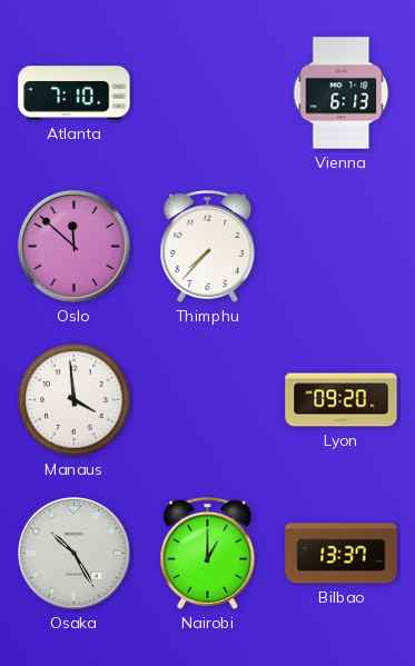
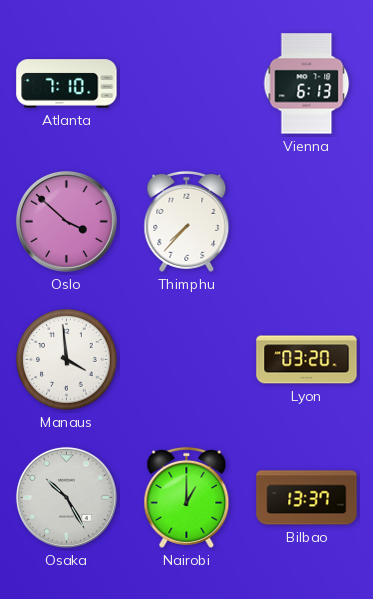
Oslo: 11:52 -> 3:52 (66, 221)
Lyon: 09:20 -> 03:20 (307, 360)
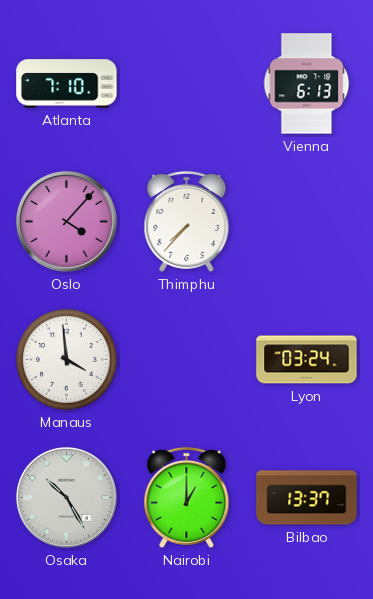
Oslo: 3:52 -> 4:07 (66, 221)
Lyon: 03:20 -> 03:24 (307, 360)
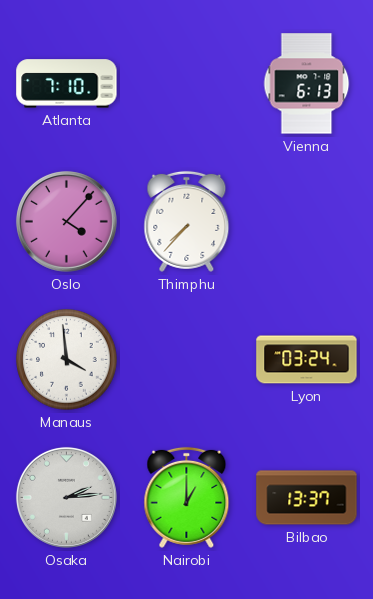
Osaka: 10:25 -> 2:14 (66, 497)
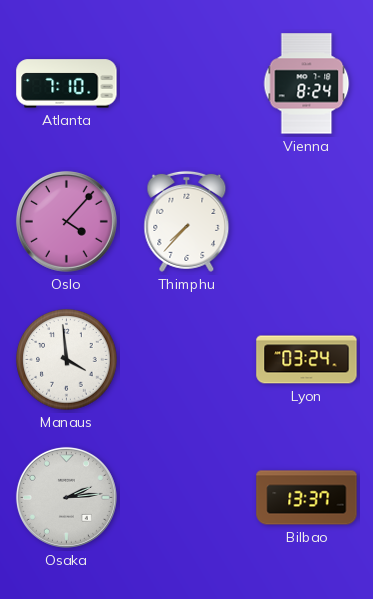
Vienna: 6:13 -> 8:24 (307, 84)
Nairobi: 1:00 -> none (187, 497)
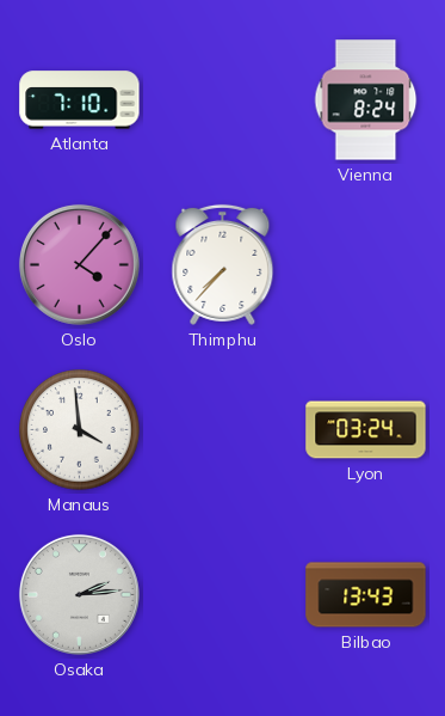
Bilbao: 13:37 -> 13:43 (366, 595)
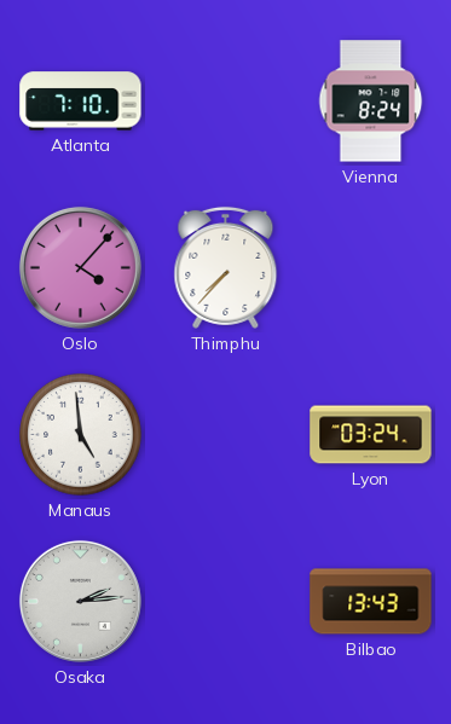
Manaus: 3:59 -> 4:59 (81, 435)
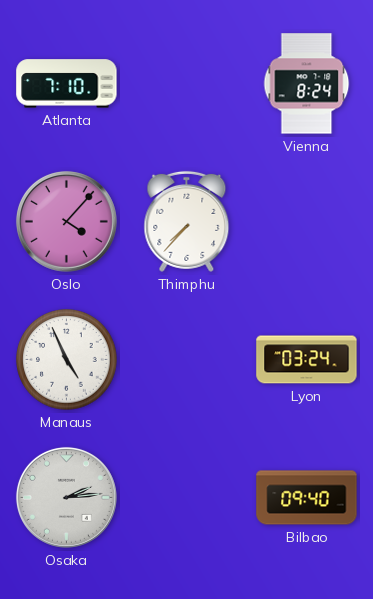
Manaus: 4:59 -> 4:56 (67, 360)
Bilbao: 13:43 -> 09:40 (307, 498)
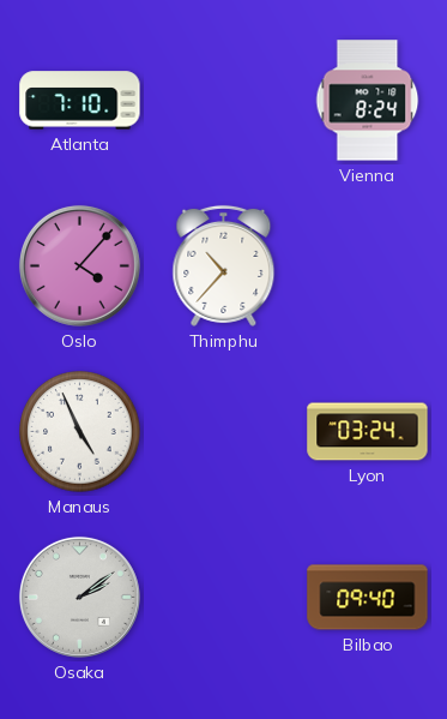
Thimphu: 7:37 -> 10:37 (224, 265)
Osaka: 2:14 -> 2:09 (79, 597)
